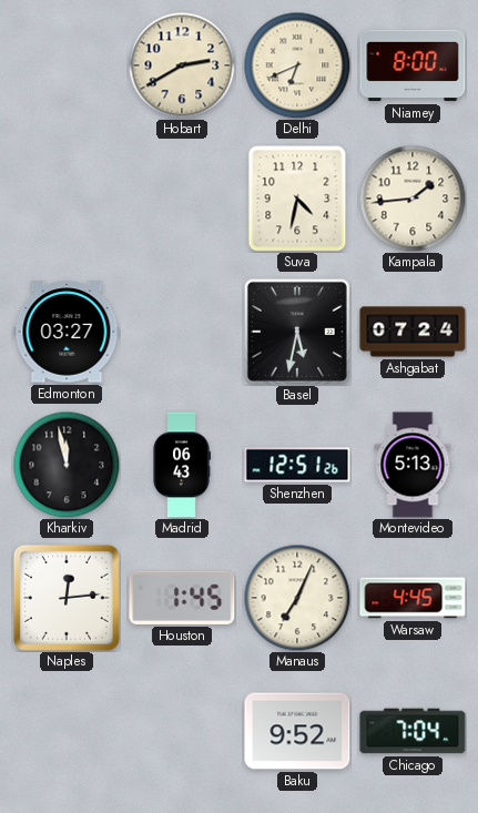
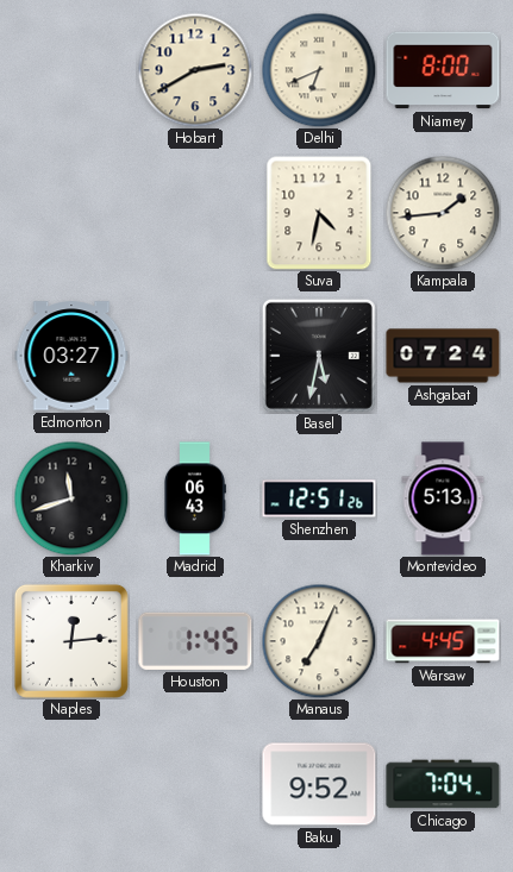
Kharkiv: 11:58 -> 11:42 (71, 498)
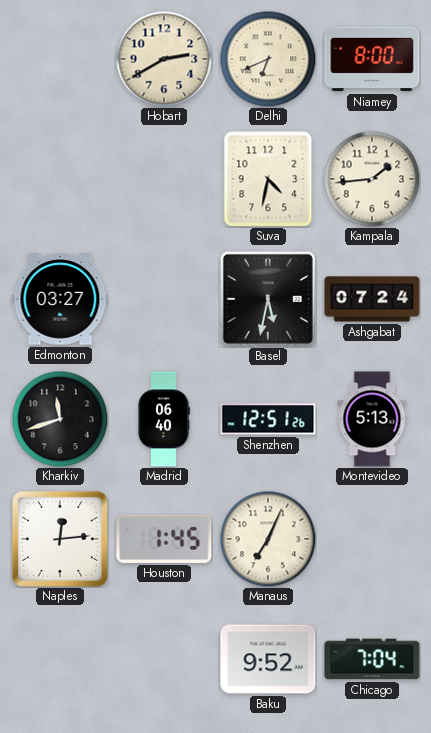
Madrid: 06:43 -> 06:40 (164, 419)
Warsaw: 4:45 -> none (443, 641)
